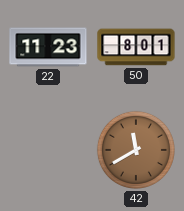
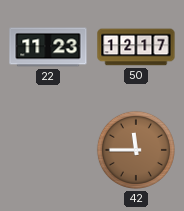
50: 8:01 -> 12:17 (136, 47)
42: 11:40 -> 11:45 (136, 150)
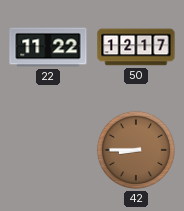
22: 11:23 -> 11:22 (48, 47)
42: 11:45 -> 8:45 (136, 150)
